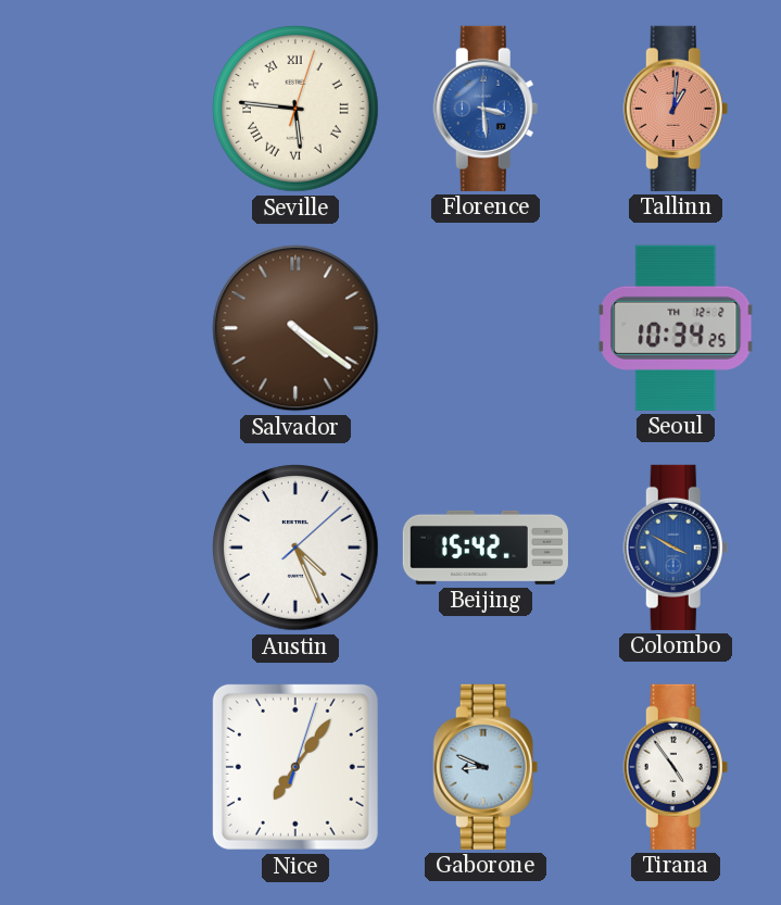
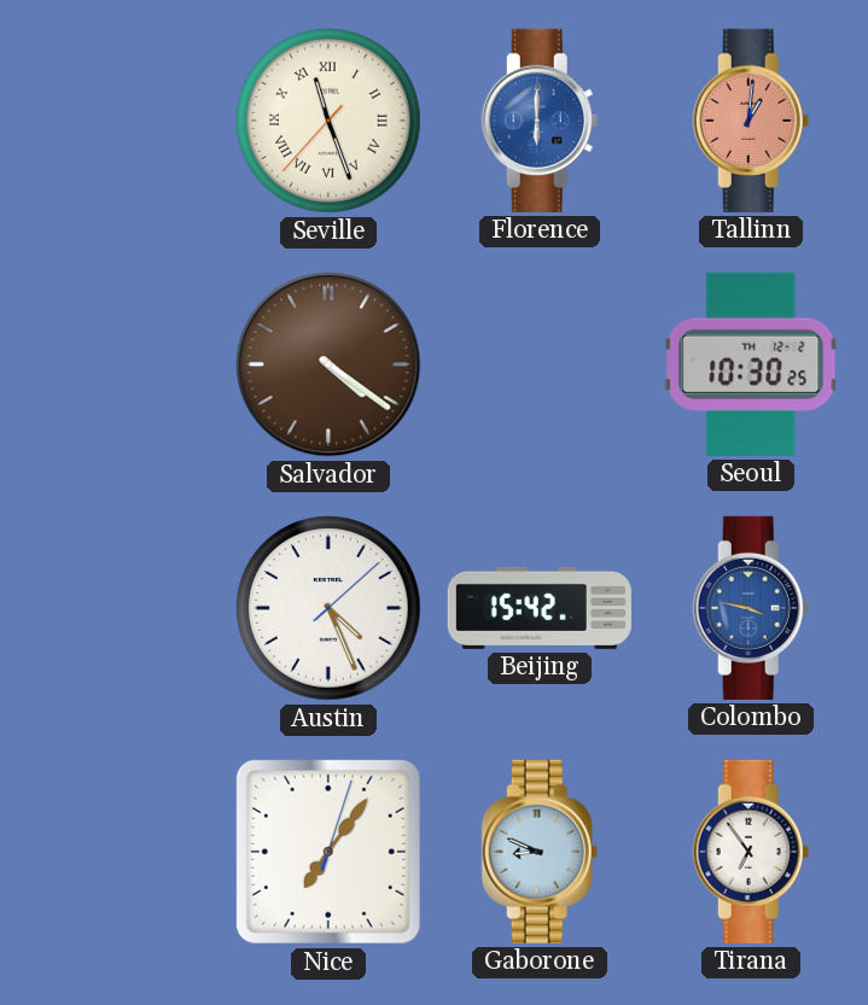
Seville: 5:46 -> 11:26 (328, 121)
Florence: 3:29 -> 6:00 (540, 121)
Seoul: 10:34 -> 10:30 (751, 364)
Colombo: 3:50 -> 3:47 (751, 608)
Tirana: 4:54 -> 6:54 (751, 852)
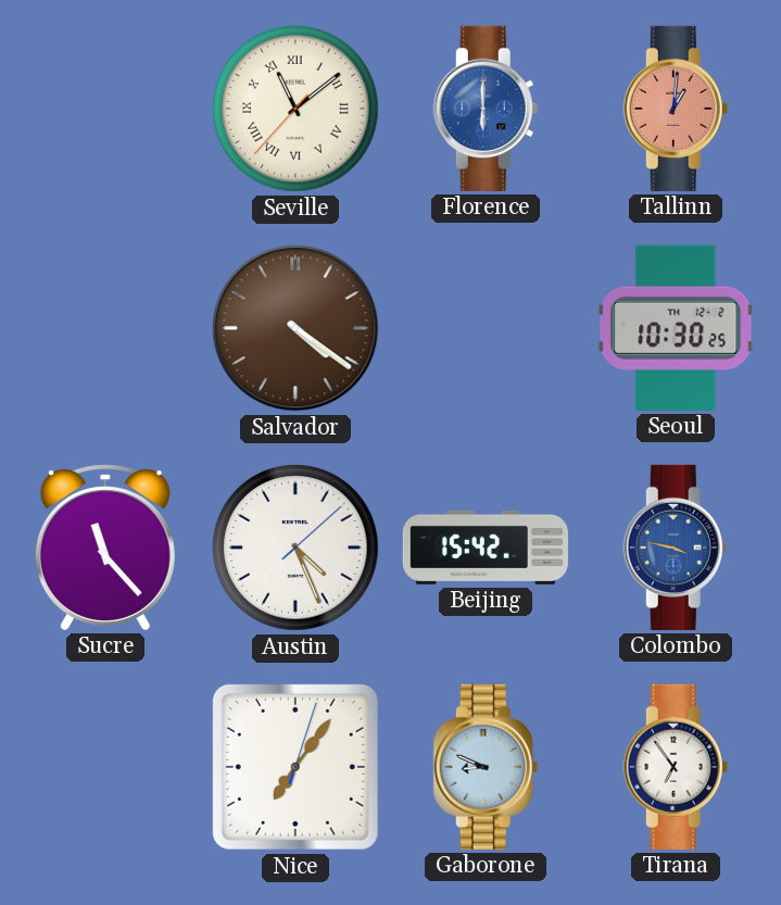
Seville: 11:26 -> 11:08 (295, 109)
Sucre: none -> 11:23 (105, 548)
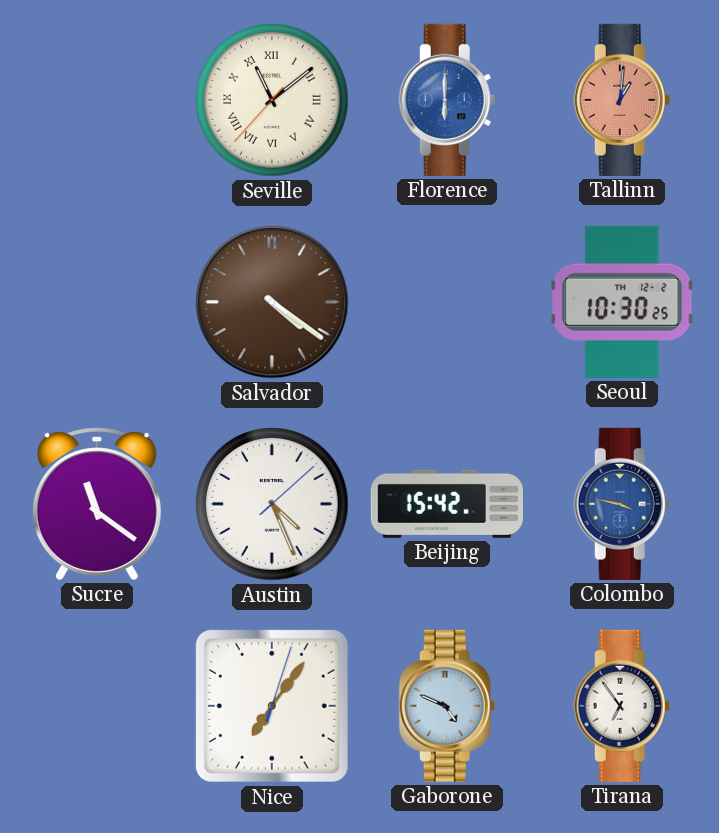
Sucre: 11:23 -> 11:21 (97, 504)
Gaborone: 8:49 -> 4:49 (447, 706)
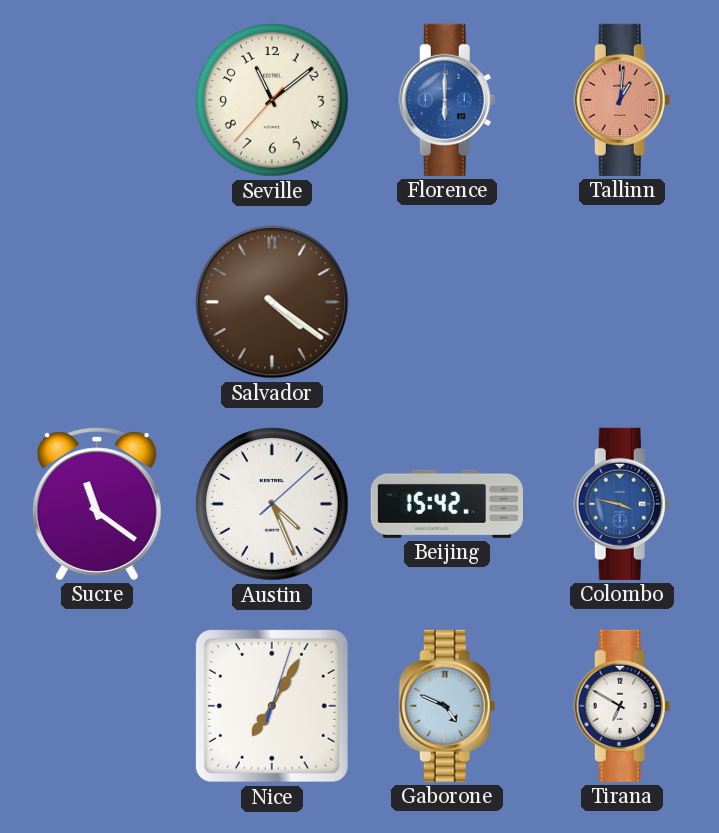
Seville numerals: Roman -> Arabic (272, 100)
Seoul: 10:30 -> none (622, 302)
Nice: 7:06 -> 7:05 (272, 706)
Tirana: 6:54 -> 6:50 (622, 706)
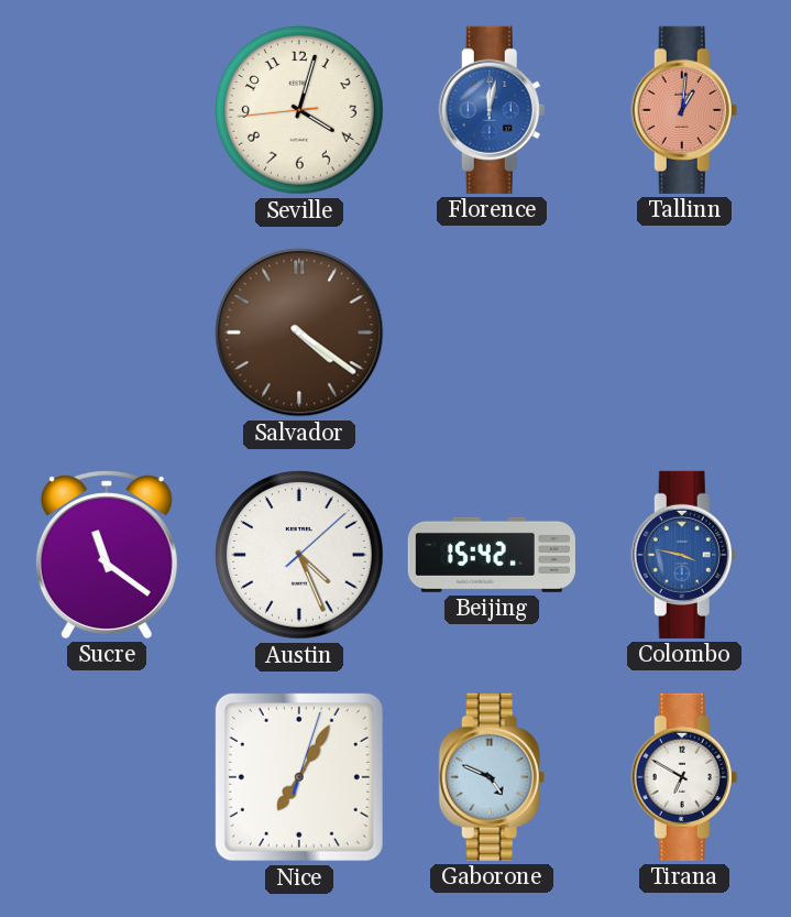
Seville: 11:08 -> 4:02 (299, 110)
Florence: 6:00 -> 12:02 (492, 110)
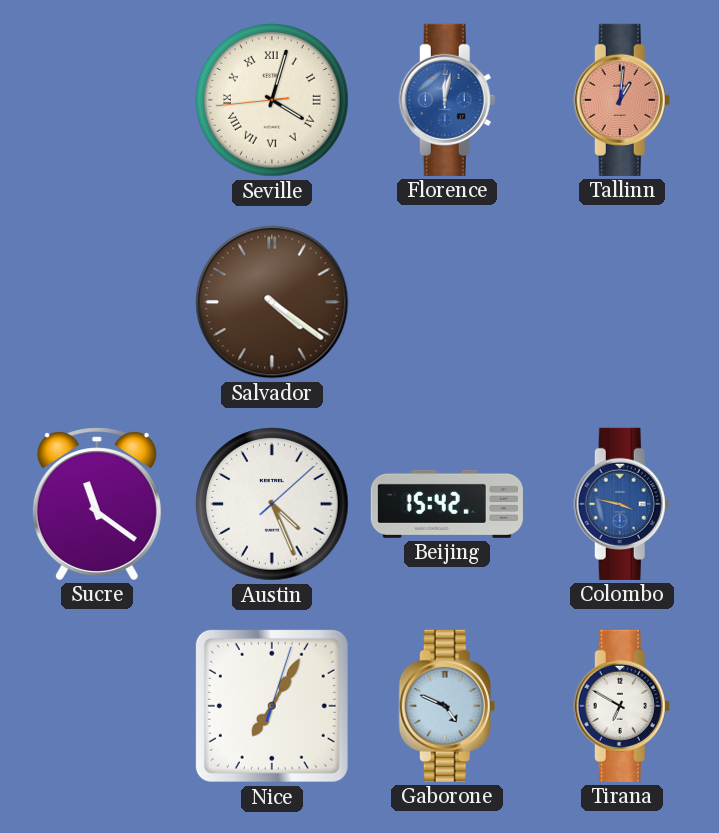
Seville numerals: Arabic -> Roman (272, 100)
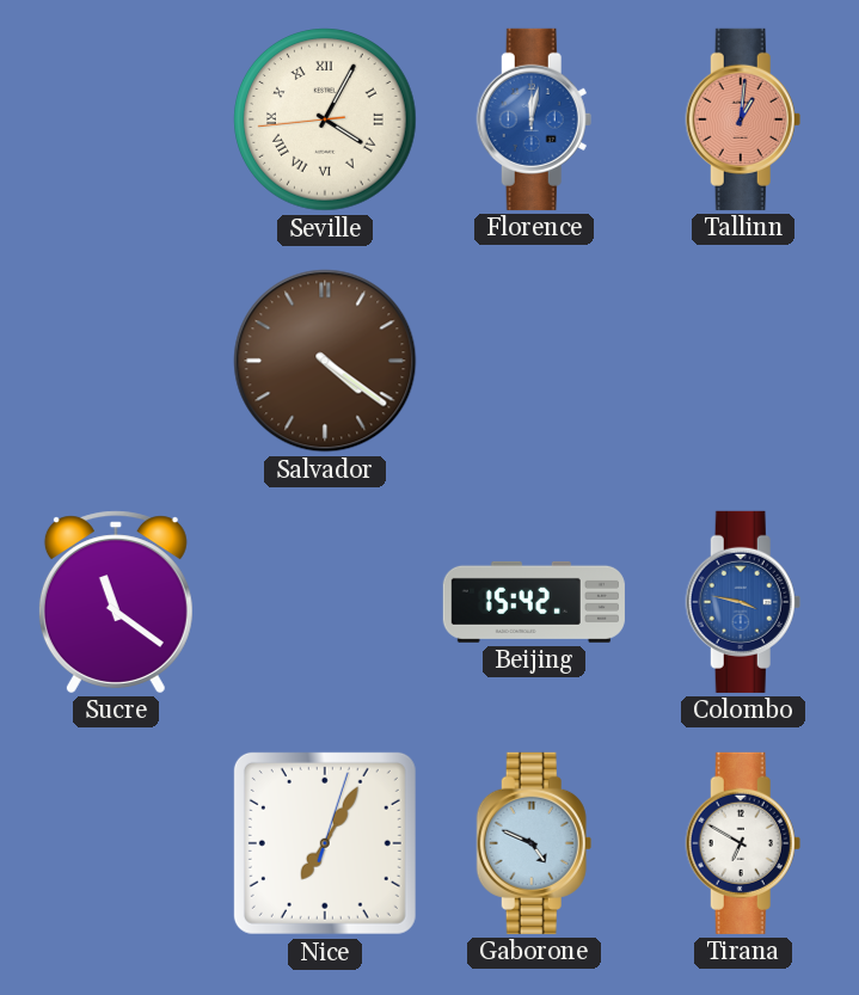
Seville: 4:02 -> 4:04 (325, 119)
Austin: 4:26 -> none (272, 504)
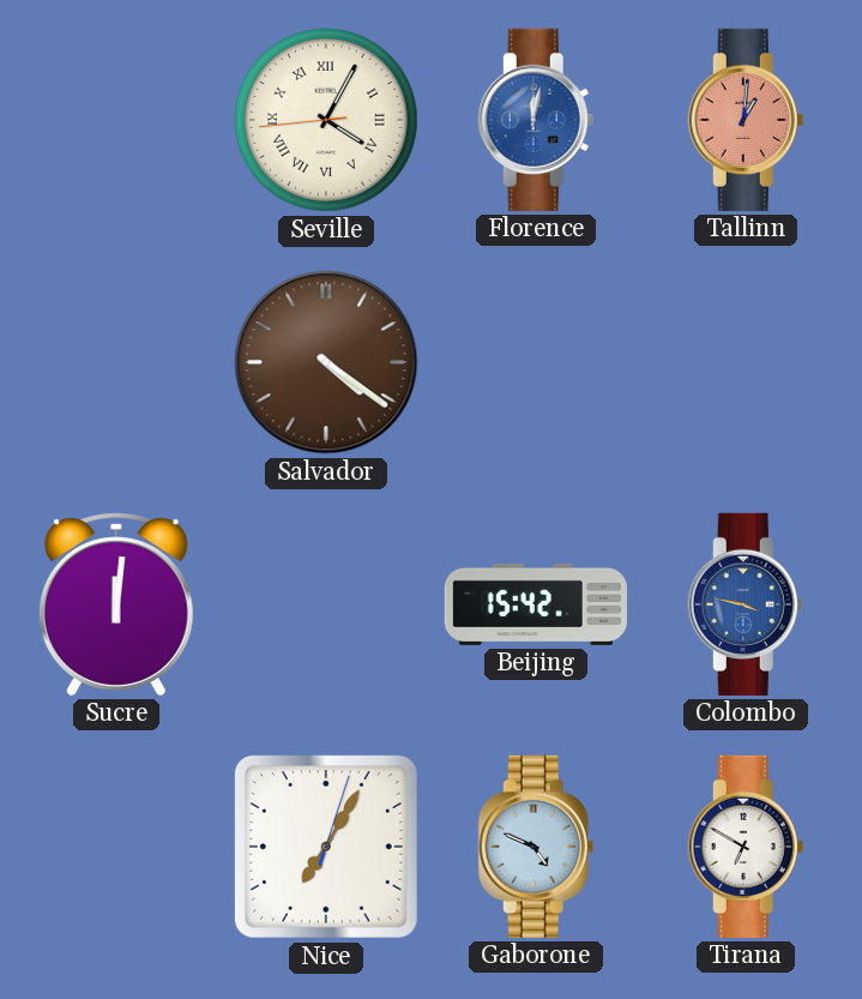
Sucre: 11:21 -> 12:01 (116, 604)
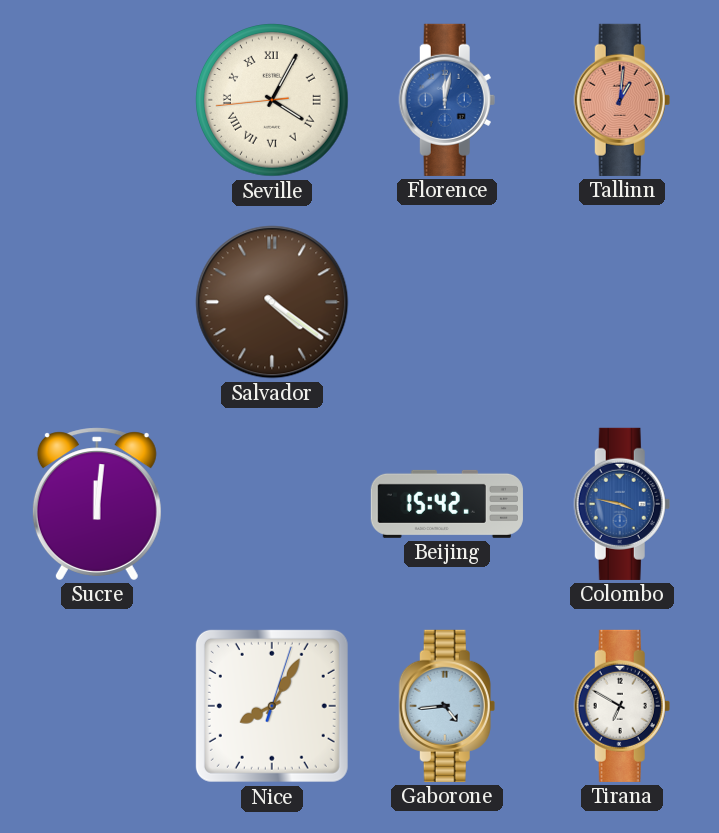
Nice: 7:05 -> 8:05 (272, 706)
Gaborone: 4:49 -> 4:44 (447, 706)
